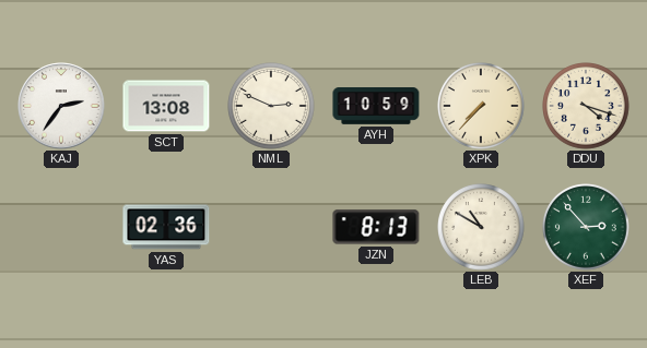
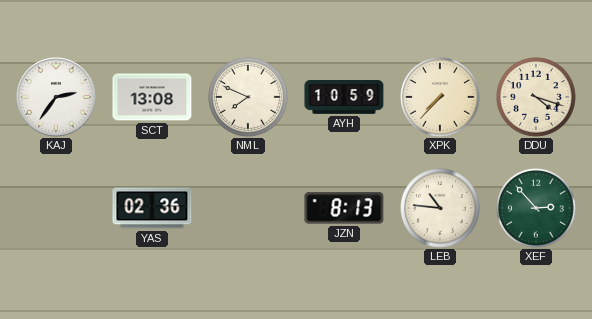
NML: 2:49 -> 7:49 (249, 98)
LEB: 10:50 -> 10:46 (441, 209)
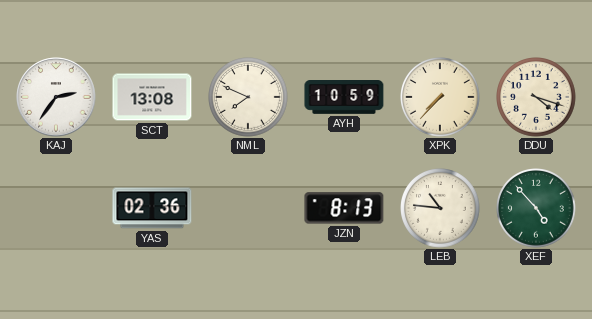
XEF: 2:53 -> 4:53 (537, 209)
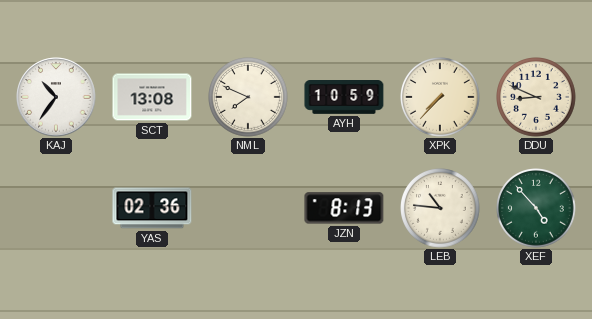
KAJ: 2:36 -> 10:36 (56, 97)
DDU: 4:18 -> 8:49 (537, 98)
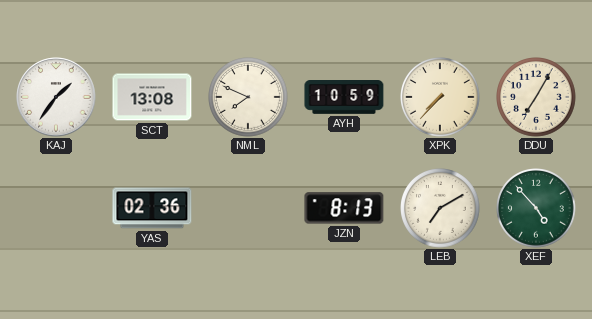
KAJ: 10:36 -> 1:36 (56, 97)
DDU: 8:49 -> 7:05 (537, 98)
LEB: 10:46 -> 7:10 (441, 209)
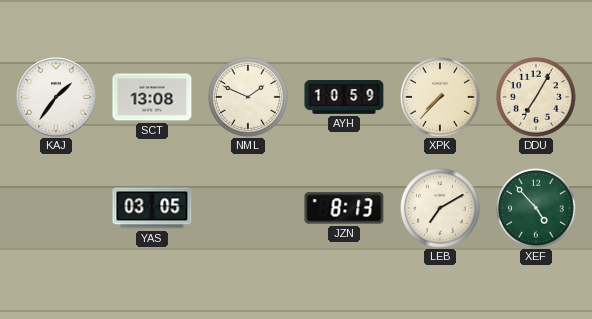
NML: 7:49 -> 1:49 (249, 98)
YAS: 02:36 -> 03:05 (152, 208)
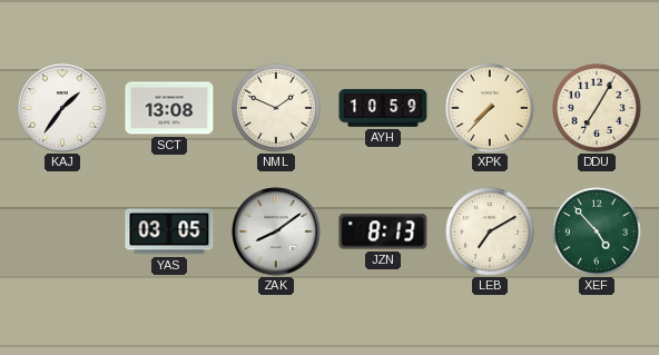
ZAK: none -> 8:09 (276, 231)
